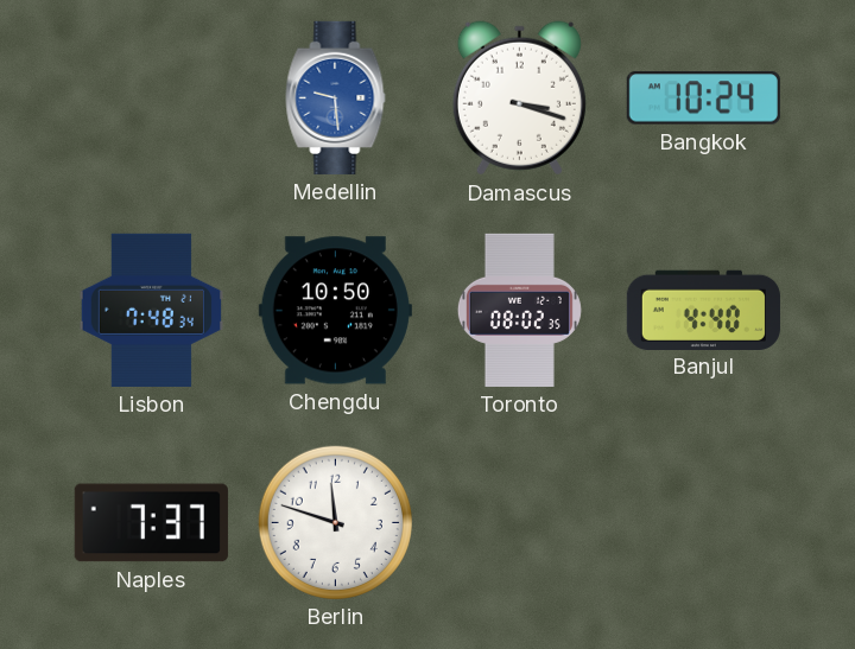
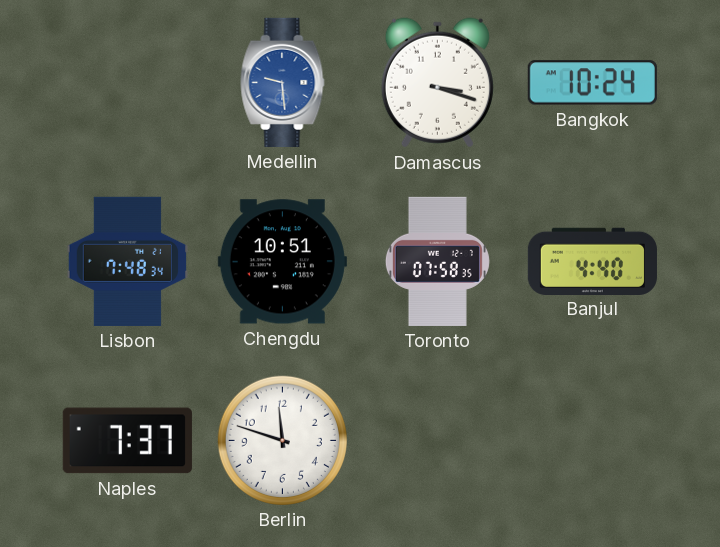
Chengdu: 10:50 -> 10:51 (282, 262)
Toronto: 08:02 -> 07:58 (437, 261)
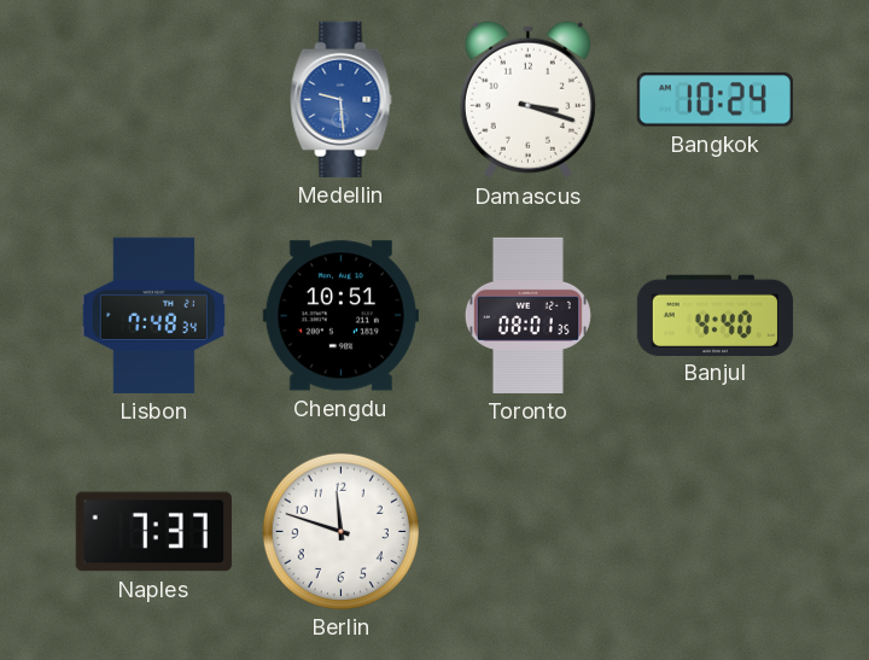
Toronto: 07:58 -> 08:01 (527, 315)
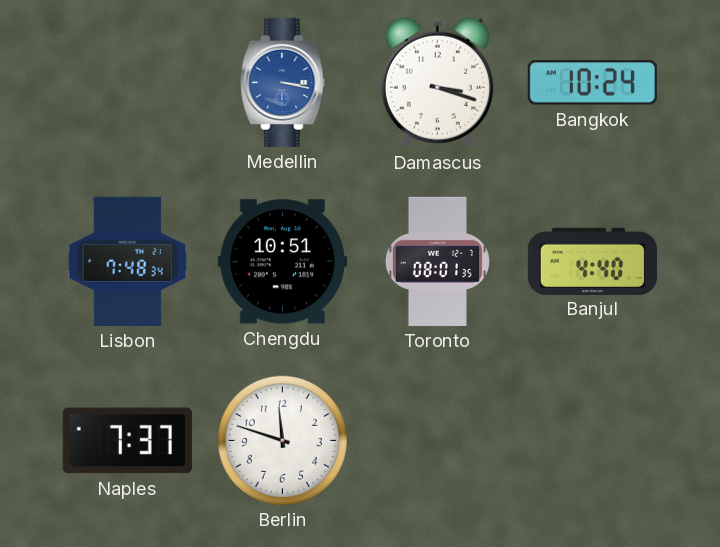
Medellin: 9:29 -> 3:17 (283, 82)
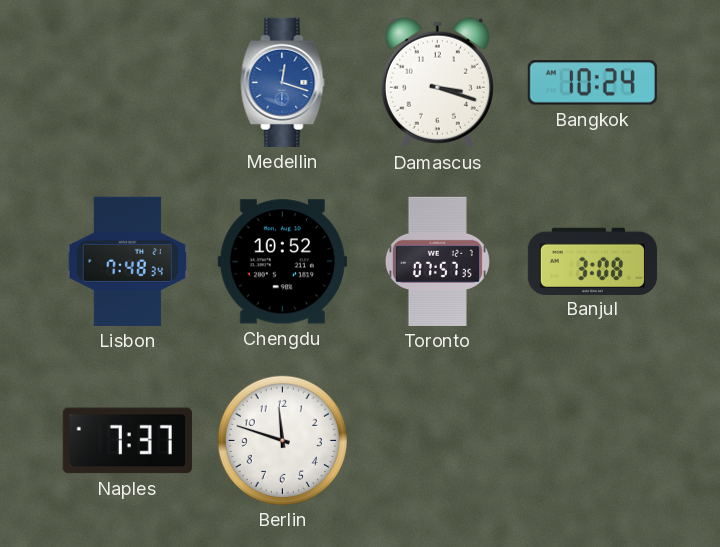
Medellin: 3:17 -> 12:18 (283, 82)
Chengdu: 10:51 -> 10:52 (282, 262)
Toronto: 08:01 -> 07:57 (437, 261)
Banjul: 4:40 -> 3:08 (592, 261)
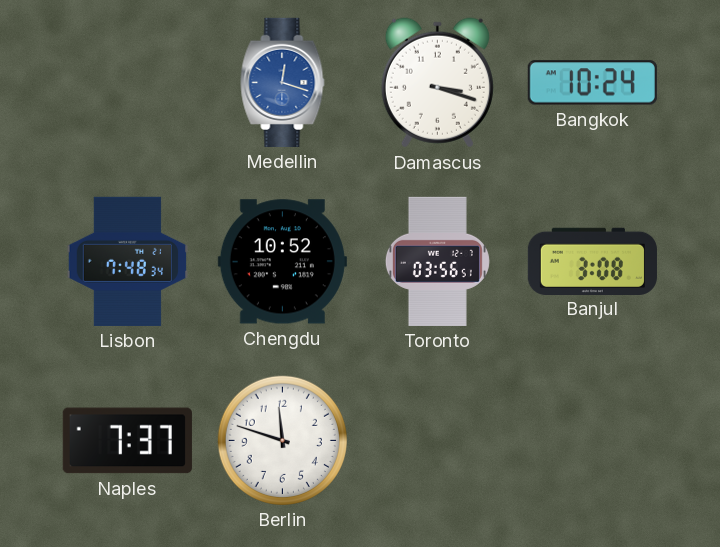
Toronto: 07:57 -> 03:56 (437, 261)
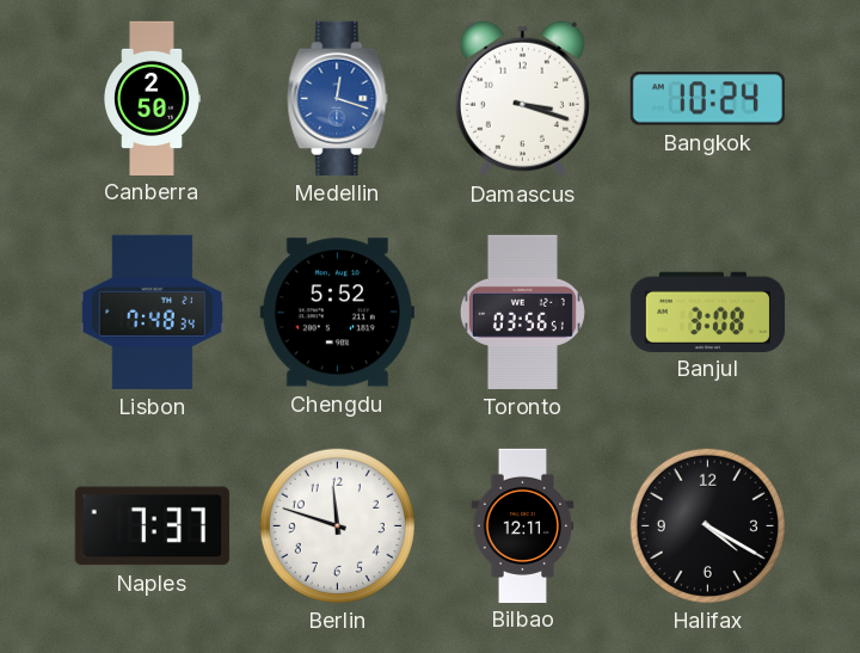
Canberra: none -> 2:50 (153, 98)
Chengdu: 10:52 -> 5:52 (337, 313)
Bilbao: none -> 12:11 (523, 525)
Halifax: none -> 4:20 (707, 525)
